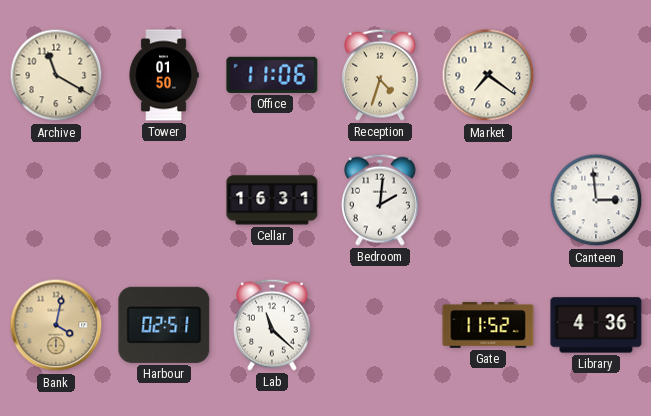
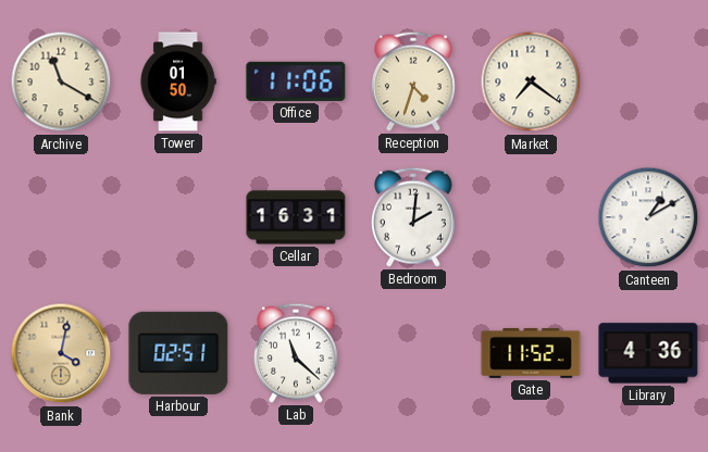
Canteen: 2:59 -> 1:10 (648, 217)
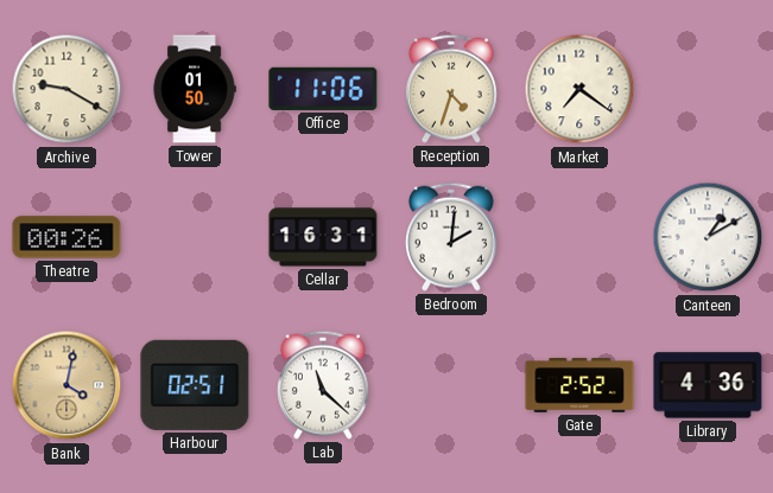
Archive: 11:20 -> 9:20 (66, 89)
Theatre: none -> 00:26 (66, 237)
Gate: 11:52 -> 2:52 (579, 385)
